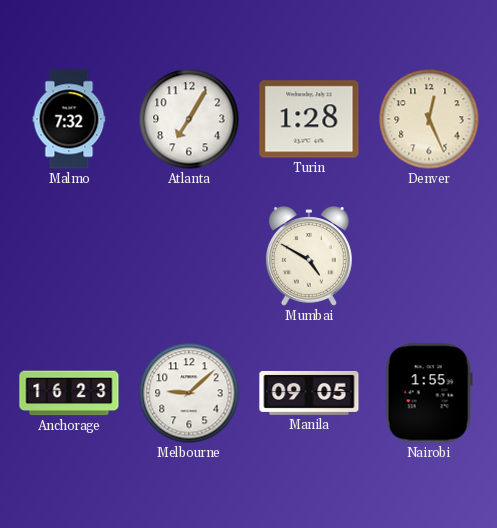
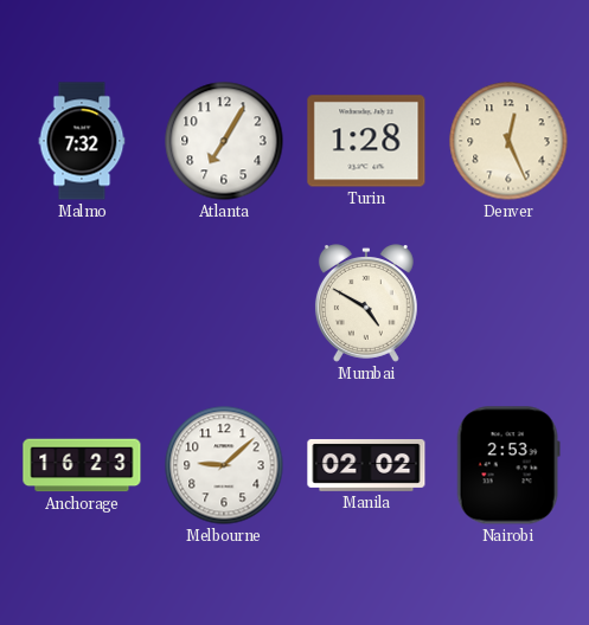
Manila: 09:05 -> 02:02 (366, 465)
Nairobi: 1:55 -> 2:53 (508, 465)
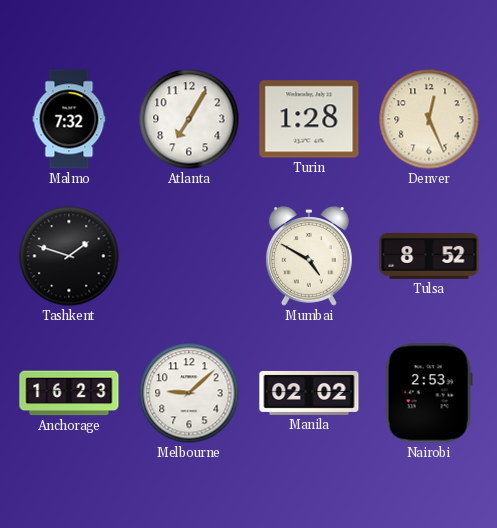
Tashkent: none -> 1:48 (69, 256)
Tulsa: none -> 8:52 (429, 257)
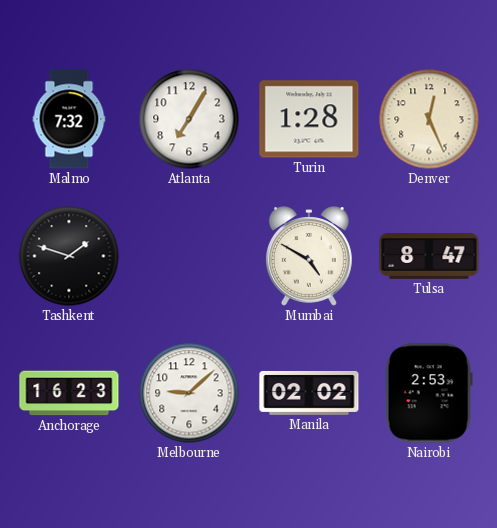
Tulsa: 8:52 -> 8:47 (429, 257)
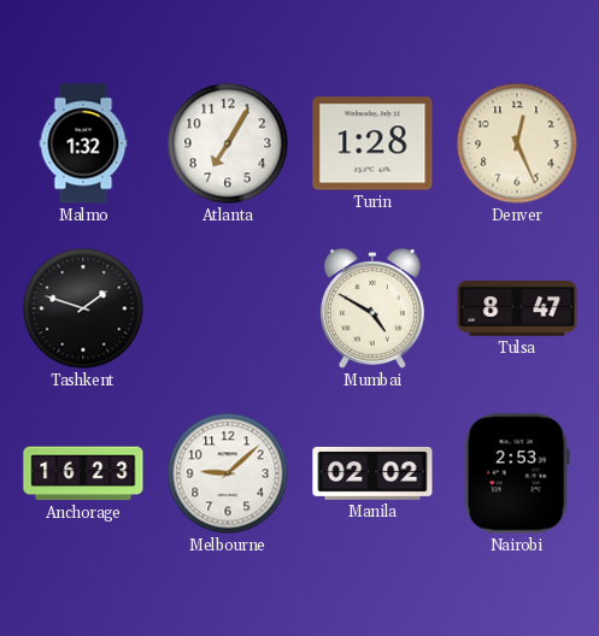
Malmo: 7:32 -> 1:32 (83, 143)
